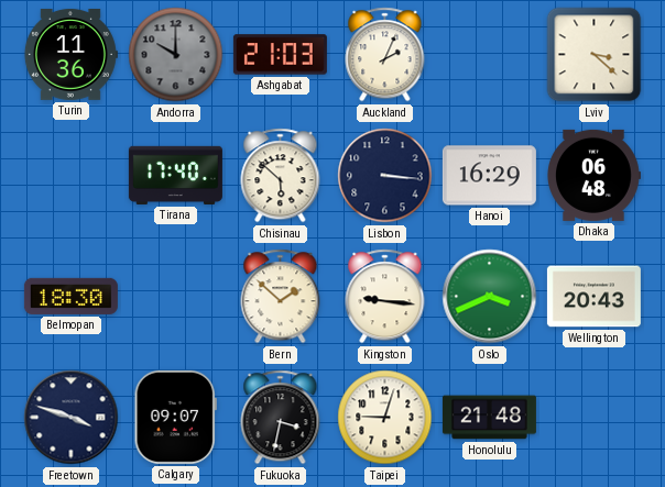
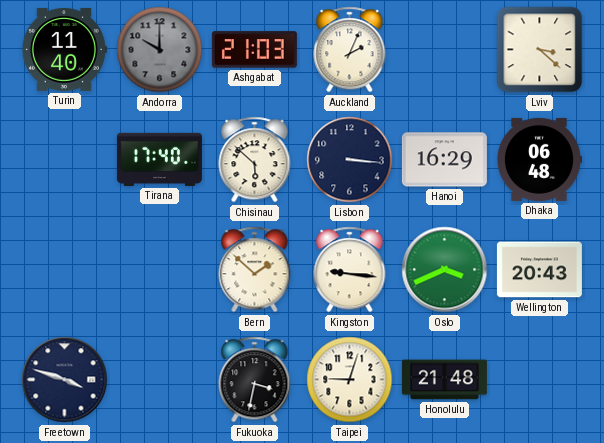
Turin: 11:36 -> 11:40 (64, 49)
Belmopan: 18:30 -> none (70, 296)
Calgary: 09:07 -> none (175, 417)
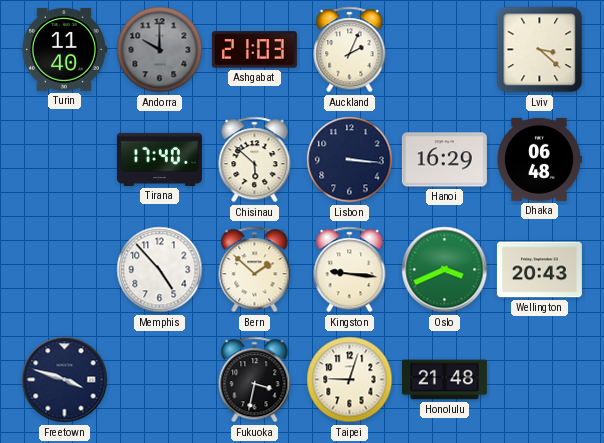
Memphis: none -> 4:53 (160, 270)
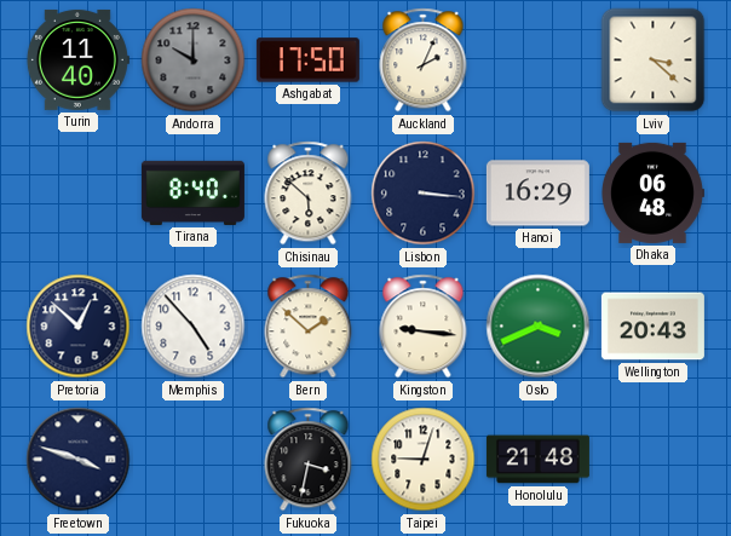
Ashgabat: 21:03 -> 17:50 (307, 60)
Tirana: 17:40 -> 8:40 (192, 192)
Pretoria: none -> 12:52 (79, 327)
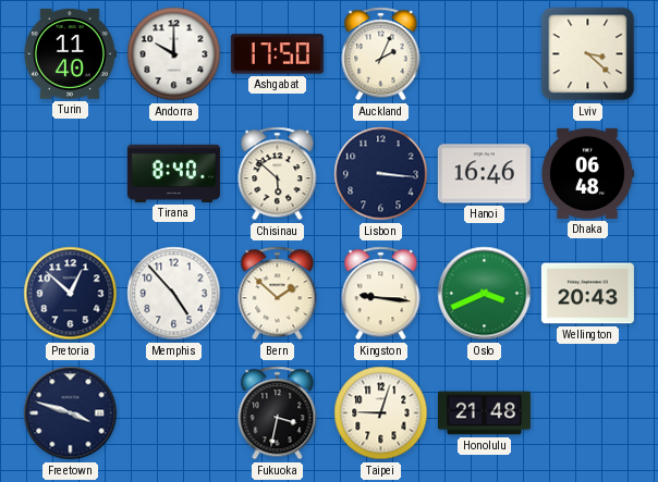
Andorra dial: grey -> white (174, 54)
Hanoi: 16:29 -> 16:46 (484, 174)
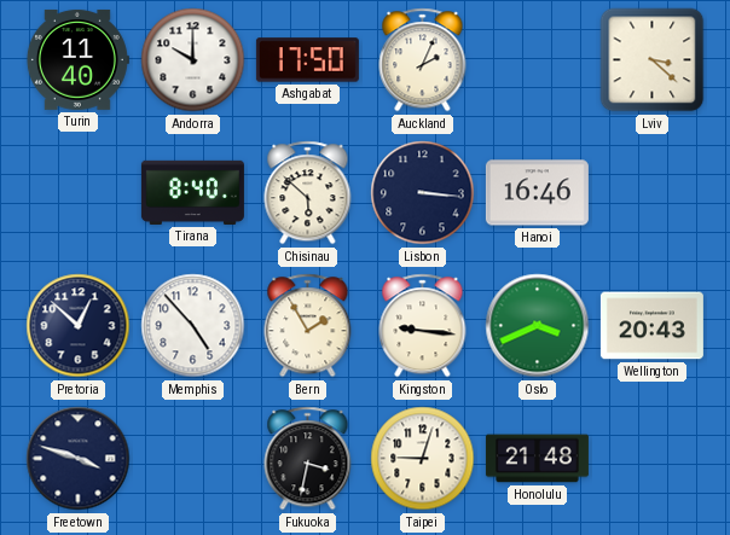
Dhaka: 06:48 -> none (588, 173)
Bern: 1:52 -> 1:55 (308, 326)
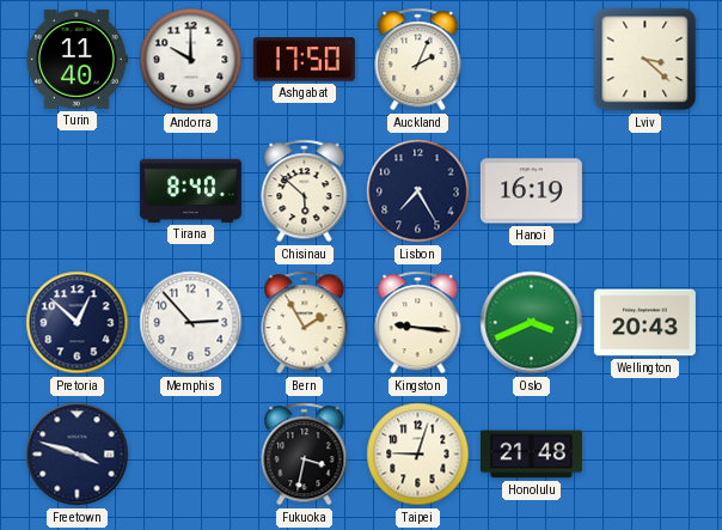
Lisbon: 3:16 -> 7:25 (418, 191)
Hanoi: 16:46 -> 16:19 (531, 191)
Memphis: 4:53 -> 2:53 (191, 323)
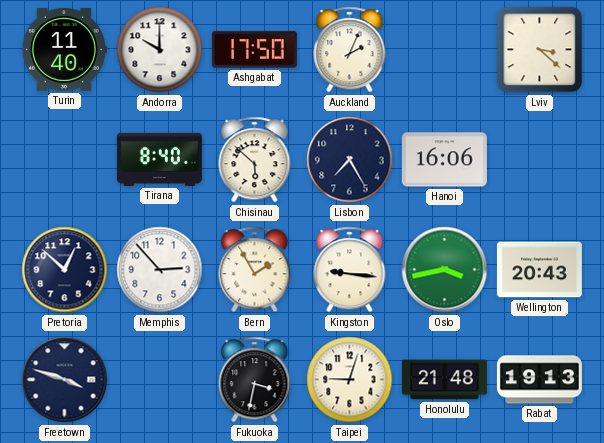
Hanoi: 16:19 -> 16:06 (444, 160)
Oslo: 3:41 -> 3:43 (445, 270)
Rabat: none -> 19:13 (539, 380)
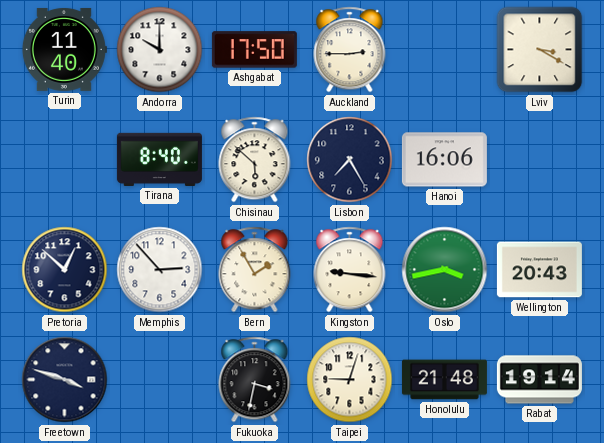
Auckland: 2:04 -> 2:45 (350, 50)
Lviv: 3:22 -> 3:20 (540, 50)
Rabat: 19:13 -> 19:14 (539, 380)
